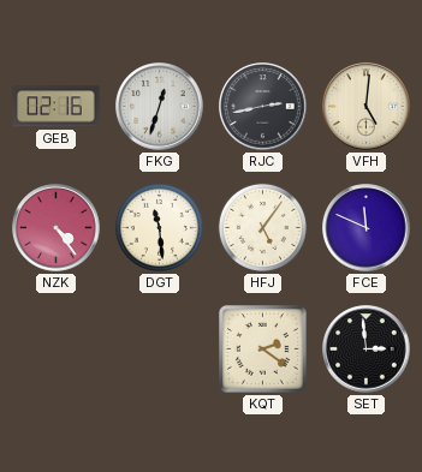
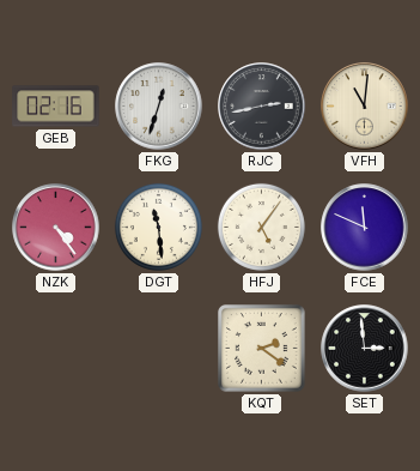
VFH: 5:01 -> 11:01 (365, 107)
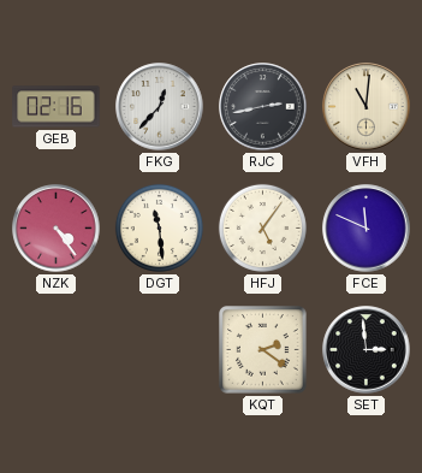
FKG: 12:33 -> 12:37 (160, 107)
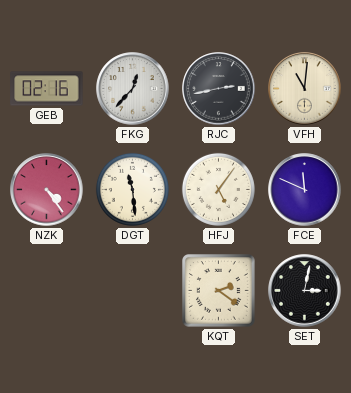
SET: 2:59 -> 3:02 (305, 291)
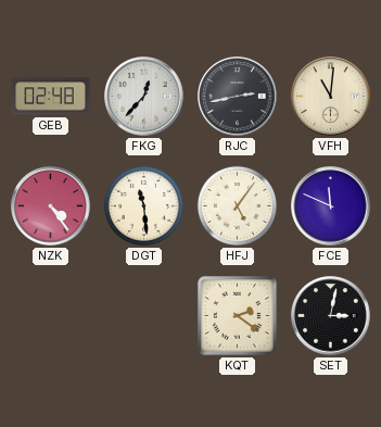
GEB: 02:16 -> 02:48 (51, 97)
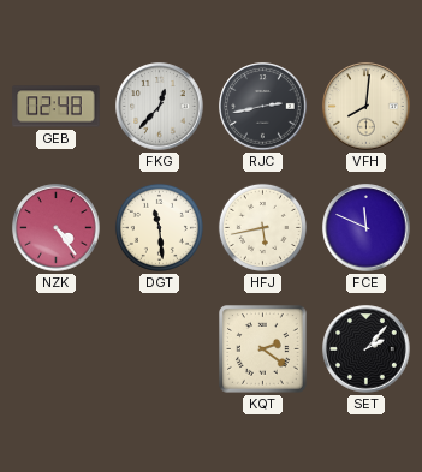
VFH: 11:01 -> 8:01 (367, 107)
HFJ: 5:06 -> 5:43 (262, 227)
SET: 3:02 -> 2:07 (367, 349)
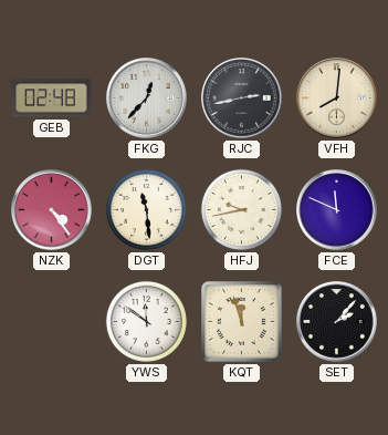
HFJ: 5:43 -> 9:43 (241, 209)
YWS: none -> 11:51 (146, 321)
KQT: 2:21 -> 11:57 (242, 322)
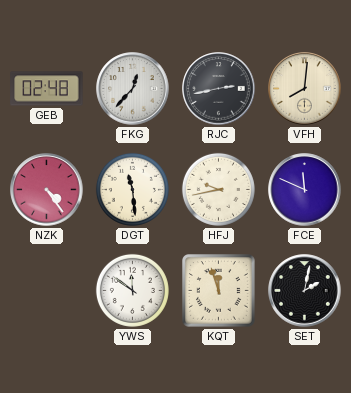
SET: 2:07 -> 2:02 (305, 291)
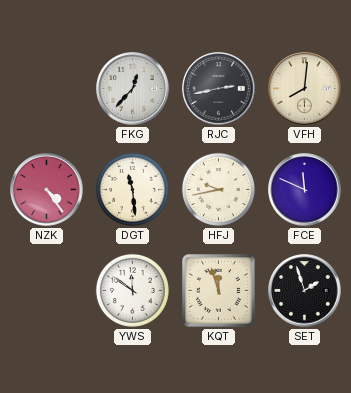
GEB: 02:48 -> none (47, 89)
SET: 2:02 -> 1:57 (305, 291)
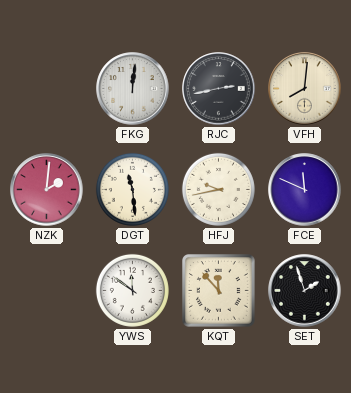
FKG: 12:37 -> 12:01 (133, 89)
NZK: 4:24 -> 2:01 (47, 190)
KQT: 11:57 -> 11:53 (219, 291)
